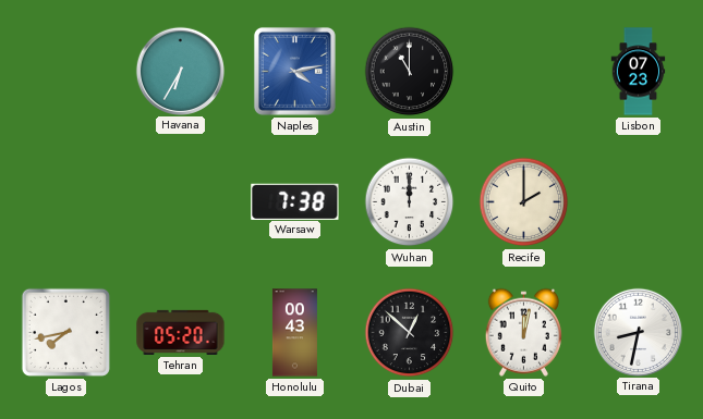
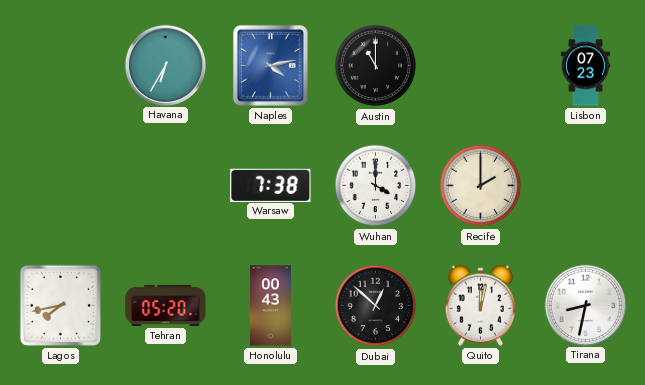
Wuhan: 12:00 -> 4:00 (376, 186)
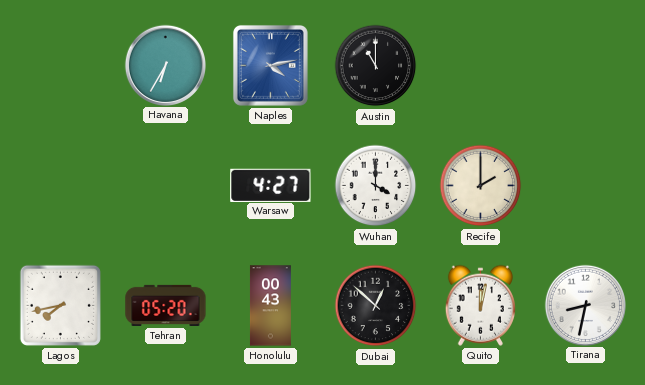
Lisbon: 07:23 -> none (586, 66)
Warsaw: 7:38 -> 4:27 (271, 185)
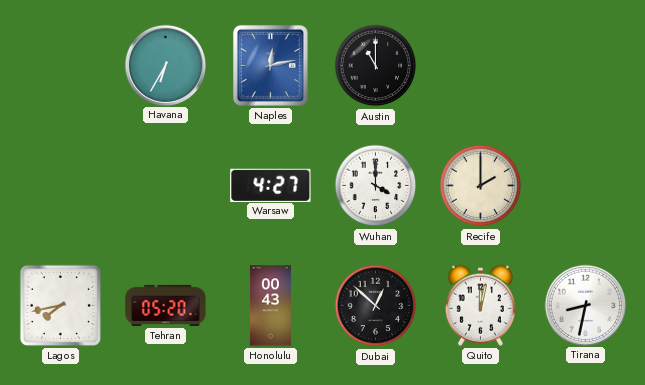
Naples: 4:13 -> 12:13 (270, 65)
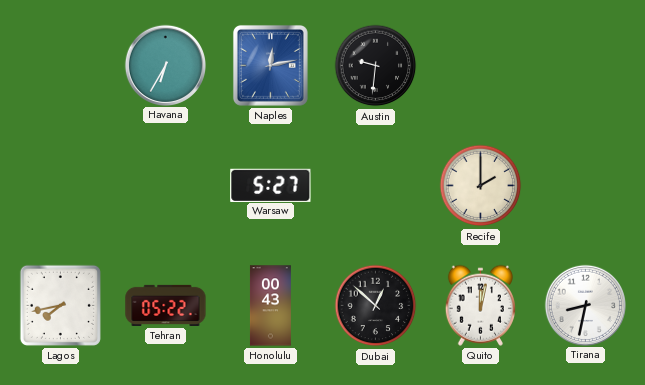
Austin: 11:00 -> 9:31 (376, 66)
Warsaw: 4:27 -> 5:27 (271, 185)
Wuhan: 4:00 -> none (376, 186)
Tehran: 05:20 -> 05:22 (166, 305)
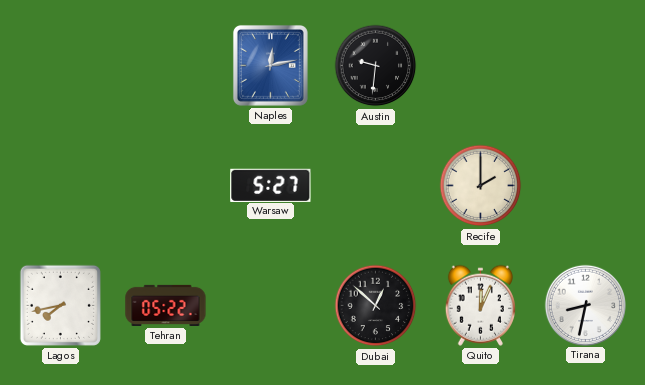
Havana: 6:35 -> none (165, 65)
Honolulu: 00:43 -> none (270, 306)
Quito: 12:02 -> 12:04 (480, 305)
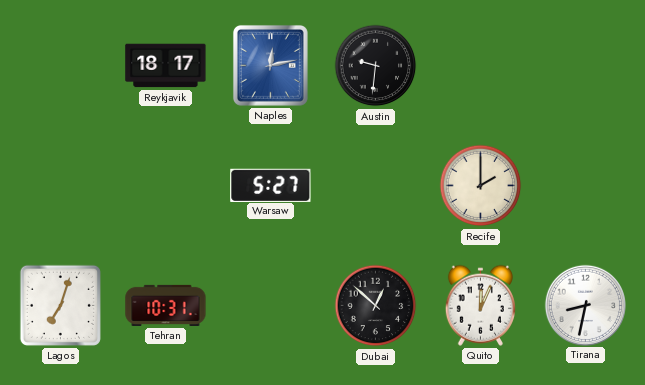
Reykjavik: none -> 18:17 (166, 66)
Lagos: 7:43 -> 7:03 (60, 305)
Tehran: 05:22 -> 10:31 (166, 305)
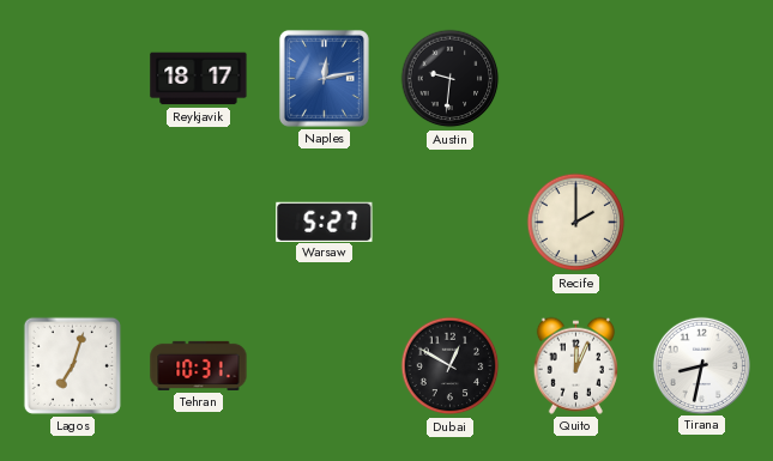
Dubai: 12:52 -> 12:50 (451, 366)
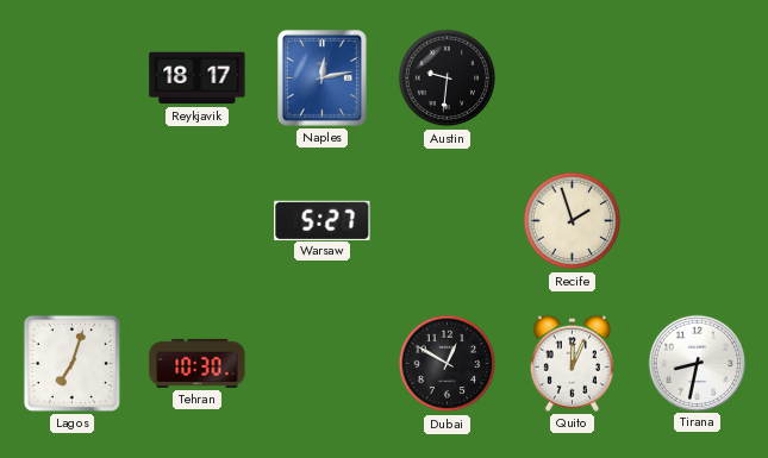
Recife: 2:00 -> 1:57 (573, 221)
Tehran: 10:31 -> 10:30 (198, 363)
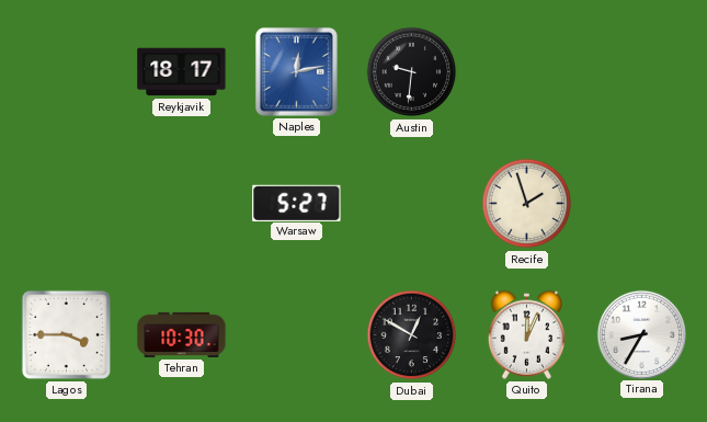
Lagos: 7:03 -> 3:45 (66, 334)
Tirana: 8:32 -> 8:35 (641, 334)
